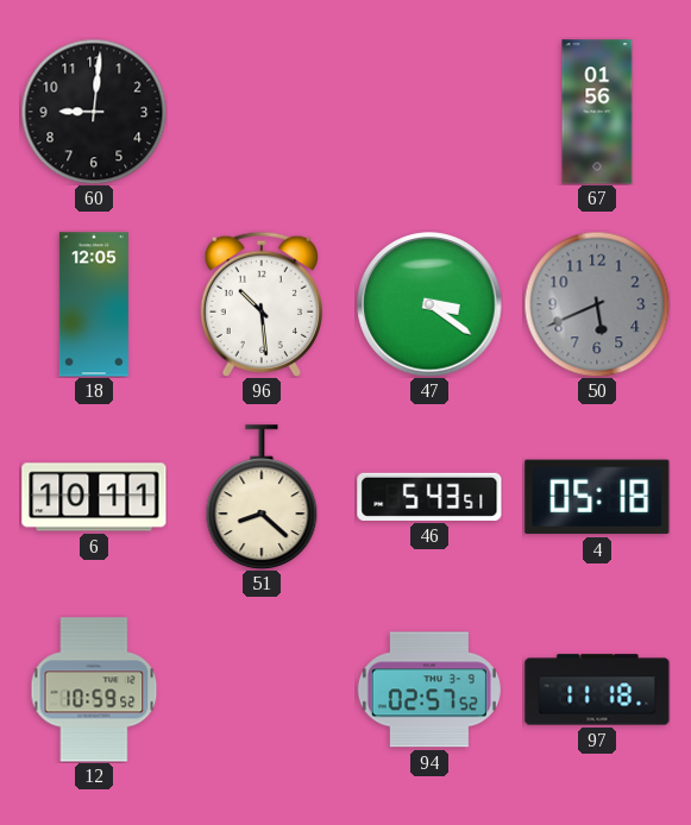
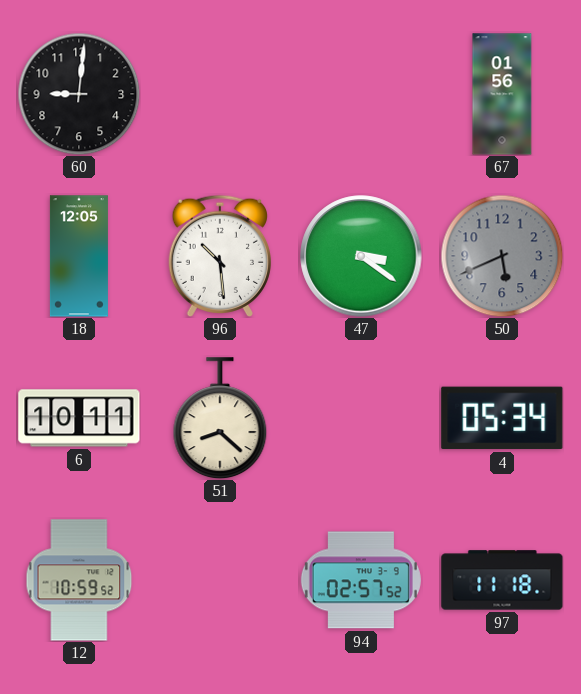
46: 5:43 -> none (429, 497)
4: 05:18 -> 05:34 (502, 418)
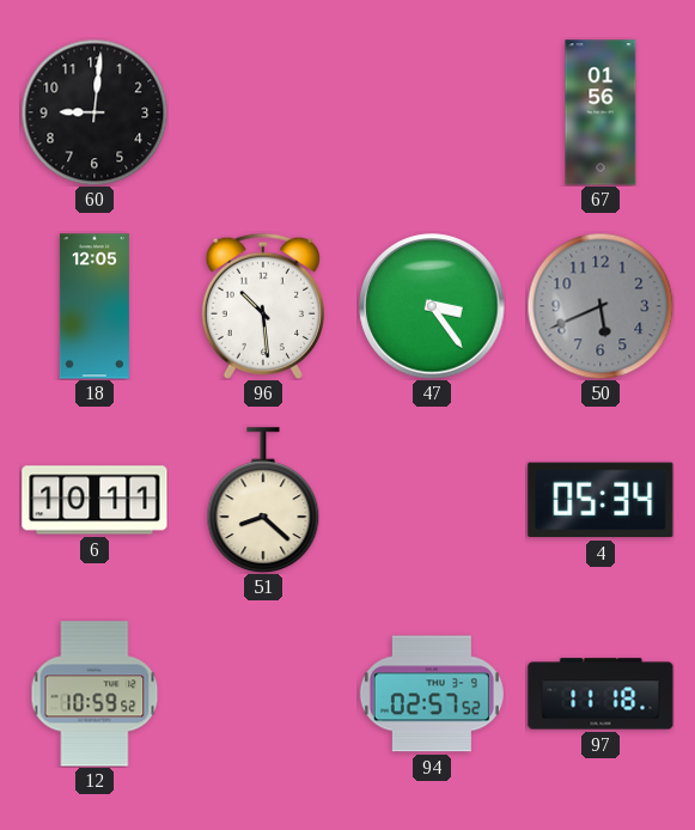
47: 3:21 -> 3:24 (432, 306)
